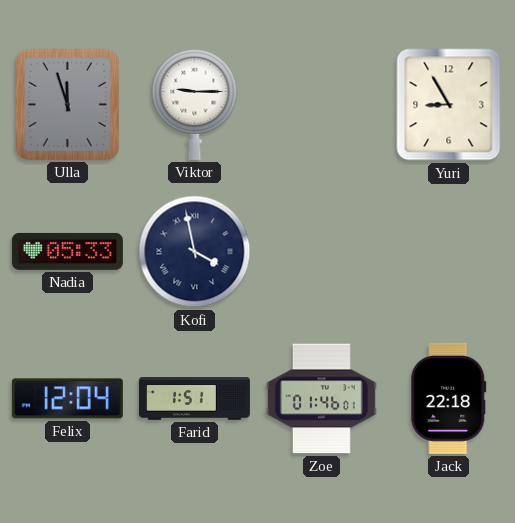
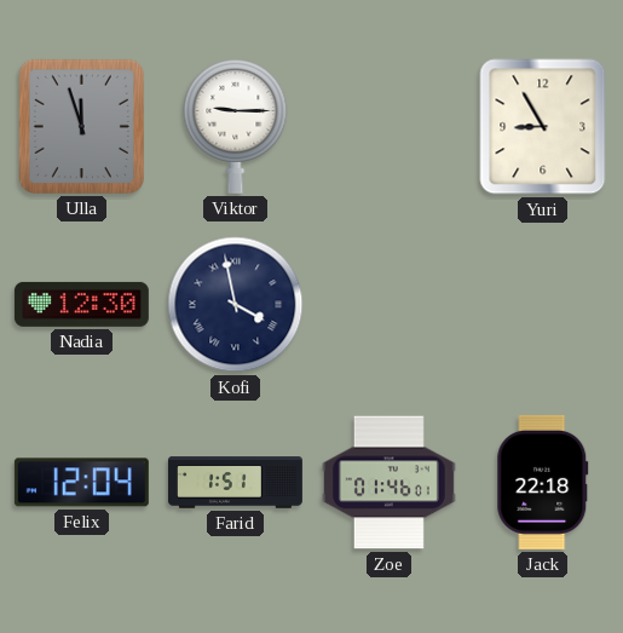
Nadia: 05:33 -> 12:30 (81, 304)
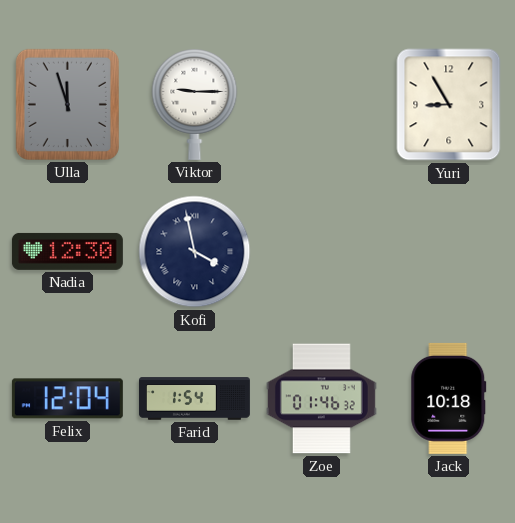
Farid: 1:51 -> 1:54 (194, 399)
Zoe: 01:46:01 -> 01:46:32 (321, 399)
Jack: 22:18 -> 10:18 (449, 398)
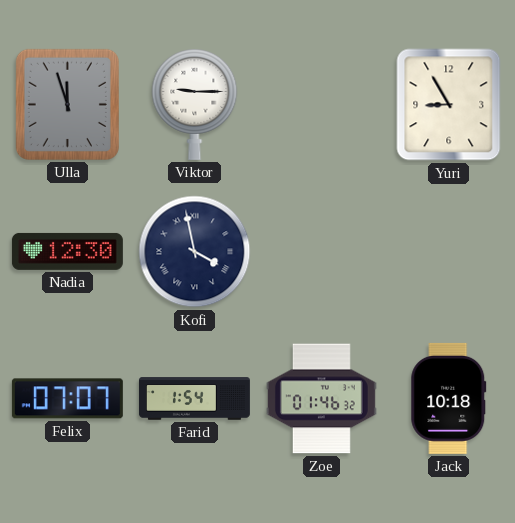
Felix: 12:04 -> 07:07 (67, 399)
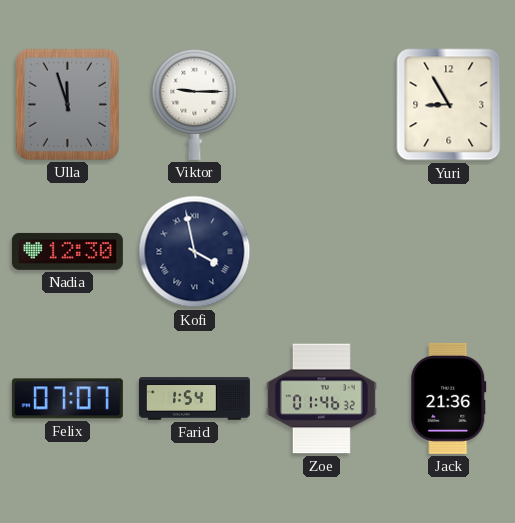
Jack: 10:18 -> 21:36 (449, 398)
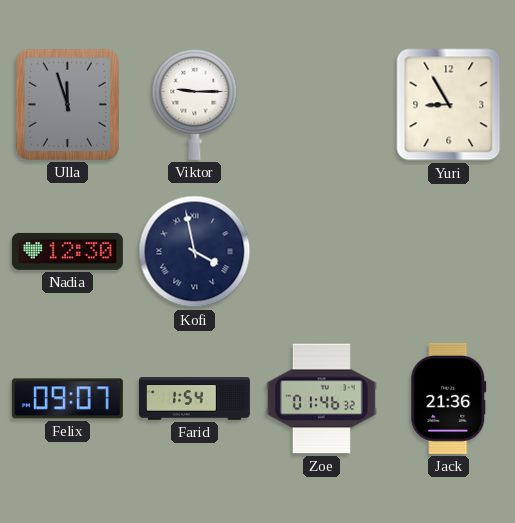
Felix: 07:07 -> 09:07 (67, 399)
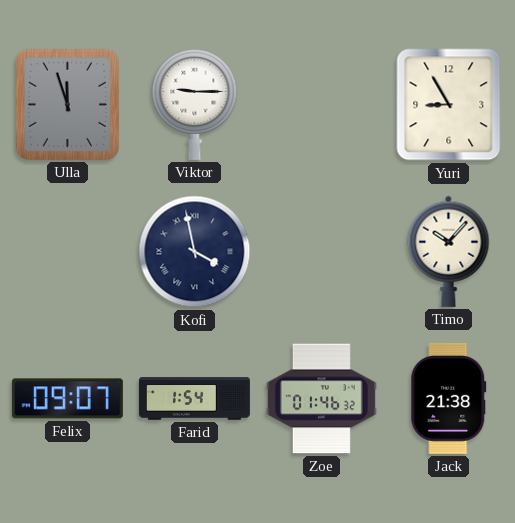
Nadia: 12:30 -> none (67, 251)
Timo: none -> 10:07 (449, 251)
Jack: 21:36 -> 21:38 (449, 398)
